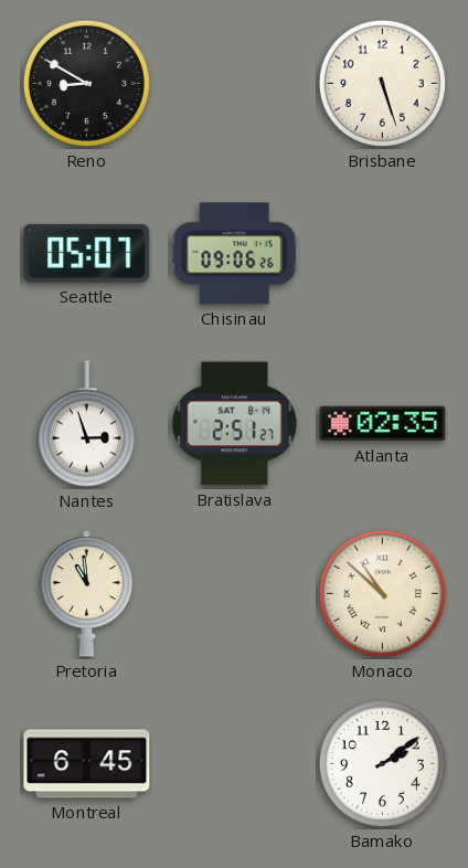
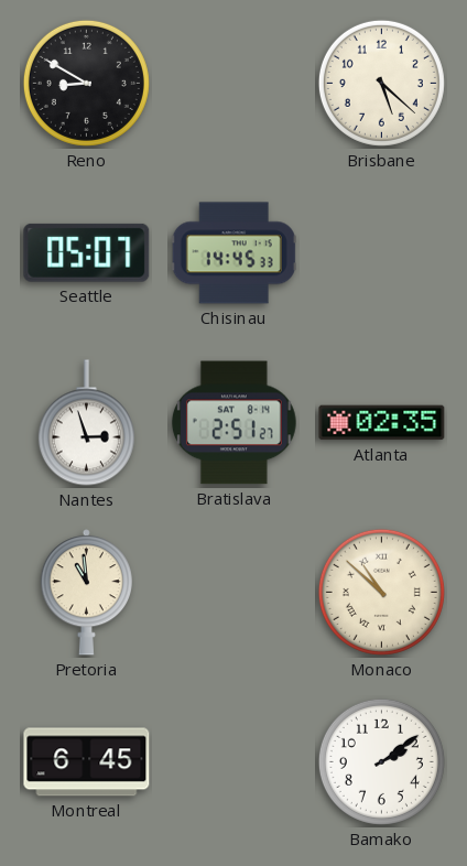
Brisbane: 5:27 -> 5:22 (381, 83)
Chisinau: 09:06 -> 14:45 (233, 253)
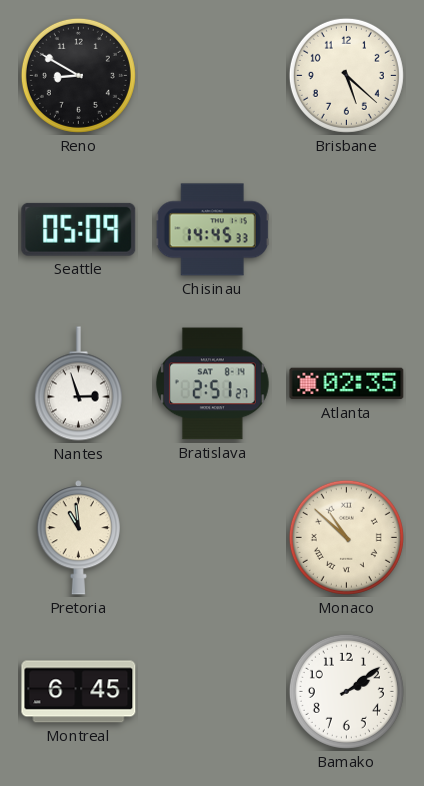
Seattle: 05:07 -> 05:09 (79, 229)
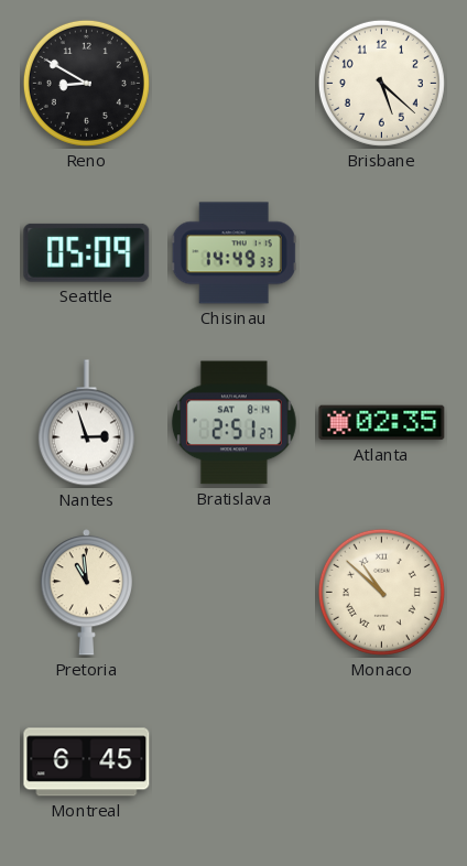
Chisinau: 14:45 -> 14:49 (233, 253)
Bamako: 2:09 -> none (346, 691)
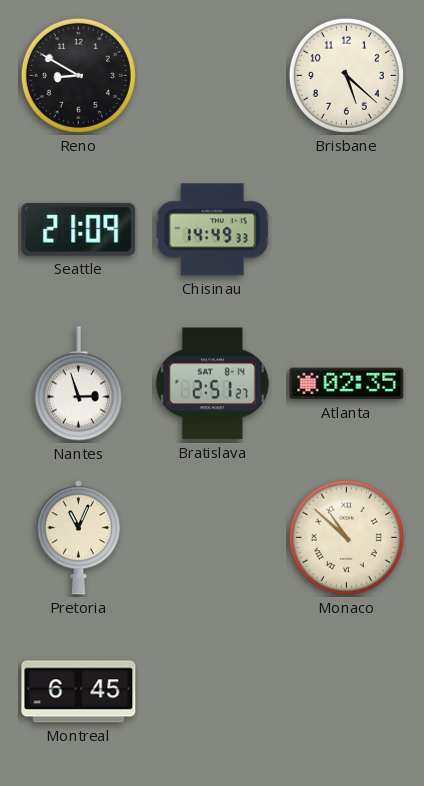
Seattle: 05:09 -> 21:09 (79, 229)
Pretoria: 10:59 -> 11:04 (78, 538)
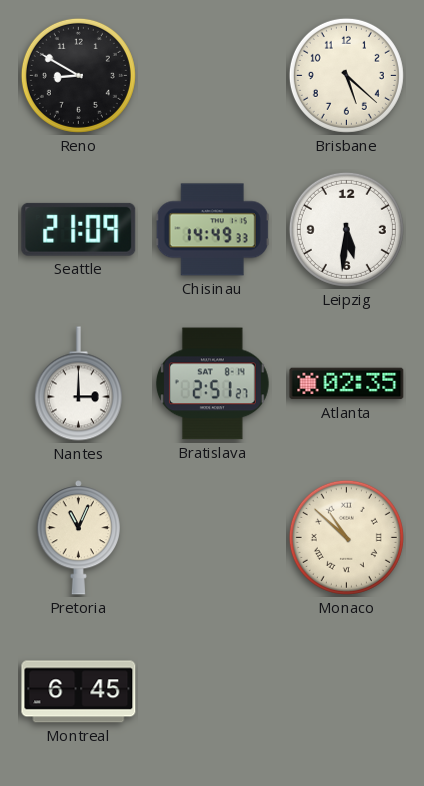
Leipzig: none -> 5:31 (346, 229)
Nantes: 2:57 -> 3:00 (78, 384)
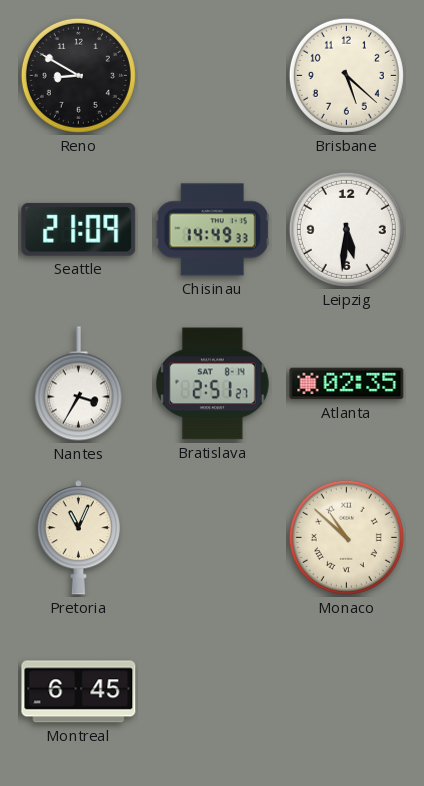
Nantes: 3:00 -> 3:35 (78, 384)
